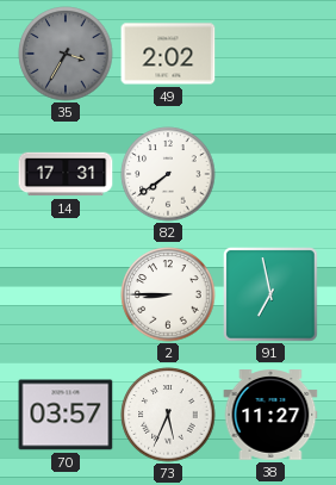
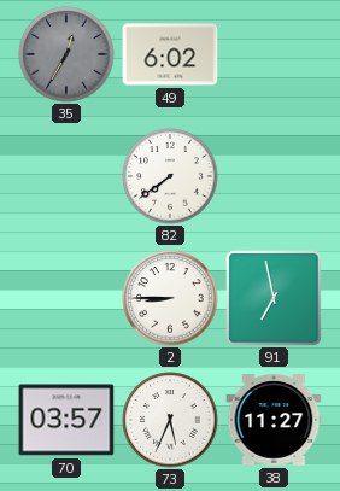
35: 3:35 -> 12:35 (66, 54)
49: 2:02 -> 6:02 (170, 54)
14: 17:31 -> none (66, 174)
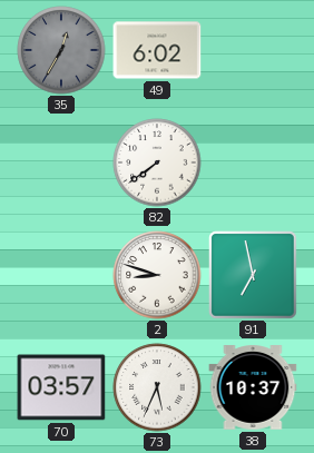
2: 8:45 -> 8:48 (157, 275)
38: 11:27 -> 10:37 (253, 387)
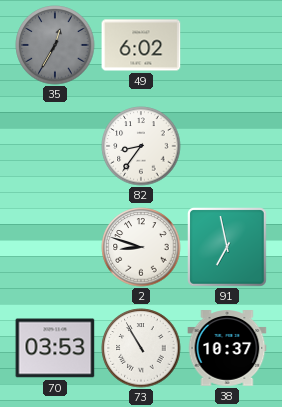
82: 7:39 -> 8:36 (141, 146)
70: 03:57 -> 03:53 (55, 348)
73: 5:34 -> 10:55 (141, 348)
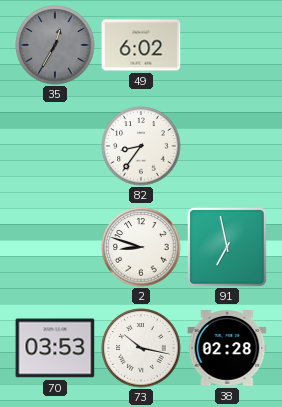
73: 10:55 -> 10:17 (141, 348)
38: 10:37 -> 02:28 (227, 348)
